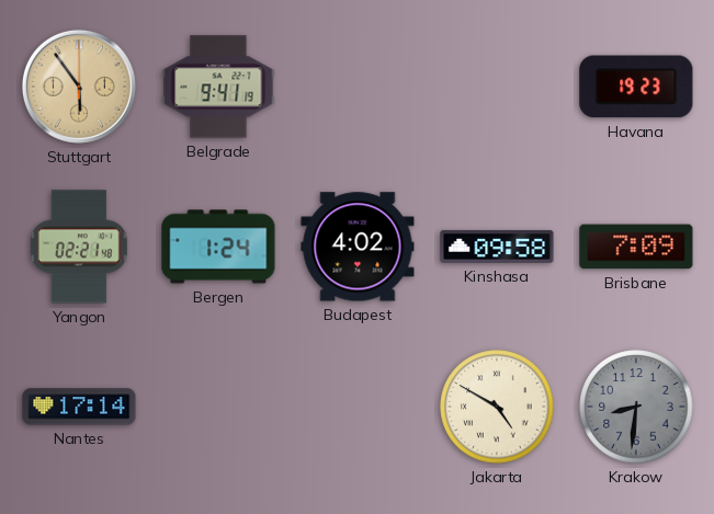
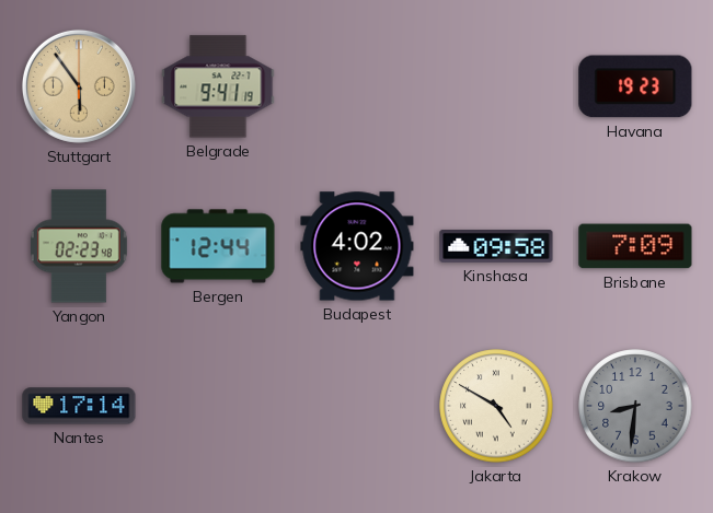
Yangon: 02:21 -> 02:23 (79, 246)
Bergen: 1:24 -> 12:44 (218, 246)
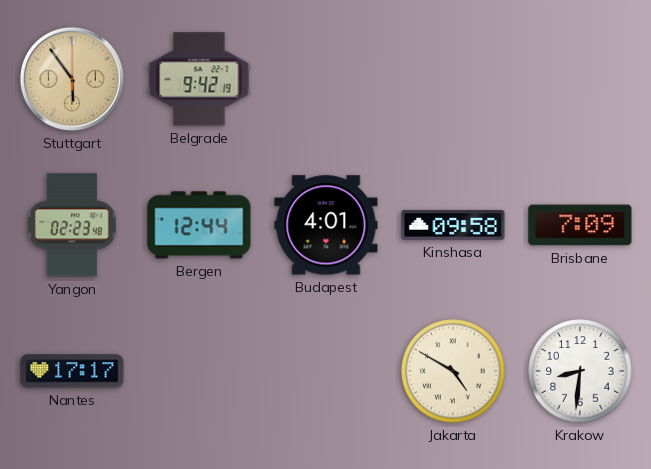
Belgrade: 9:41 -> 9:42 (199, 79)
Havana: 19:23 -> none (635, 86)
Budapest: 4:02 -> 4:01 (326, 225)
Nantes: 17:14 -> 17:17 (72, 371)
Krakow dial: grey -> white (580, 371)
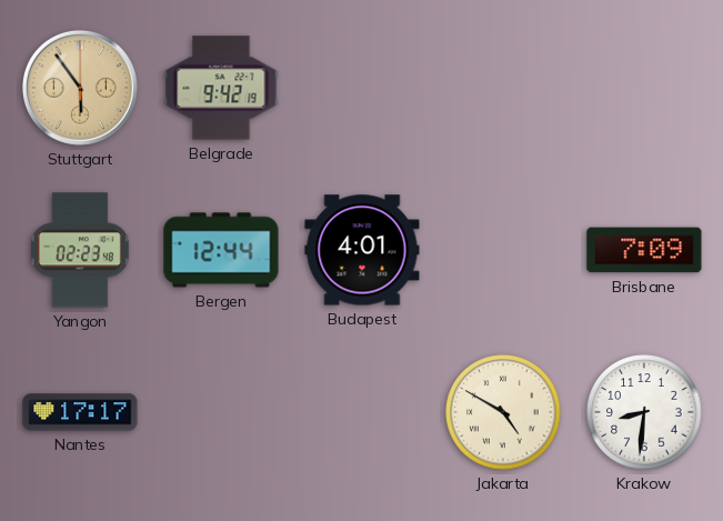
Kinshasa: 09:58 -> none (453, 225)
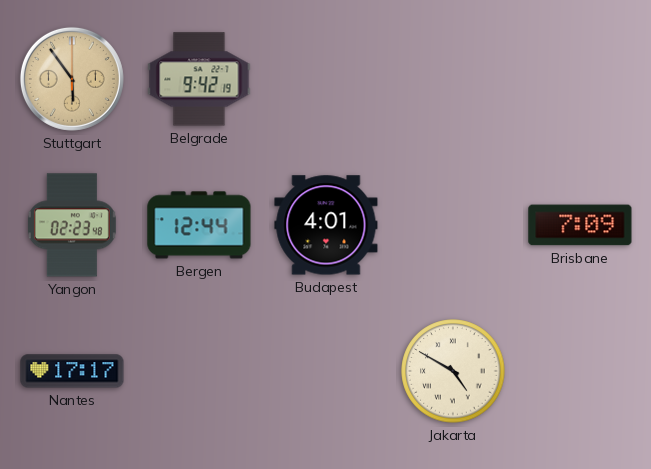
Krakow: 8:31 -> none (644, 412)
